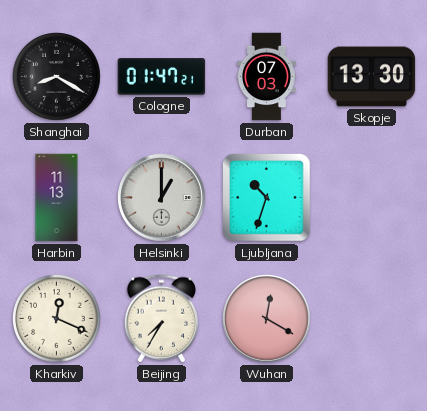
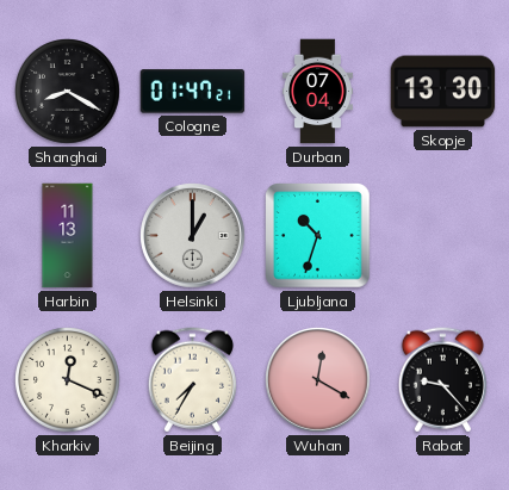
Durban: 07:03 -> 07:04 (317, 92)
Rabat: none -> 9:23 (442, 380)
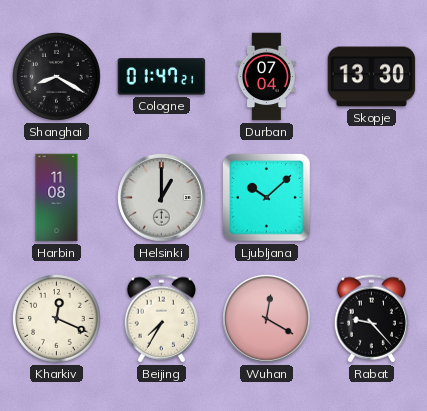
Harbin: 11:13 -> 11:08 (57, 198)
Ljubljana: 10:33 -> 10:08 (267, 198)
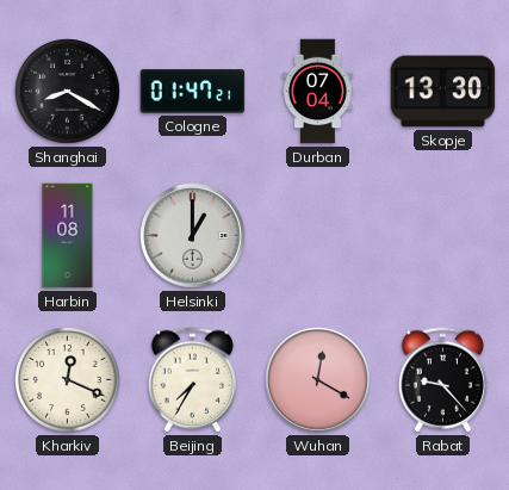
Ljubljana: 10:08 -> none (267, 198)
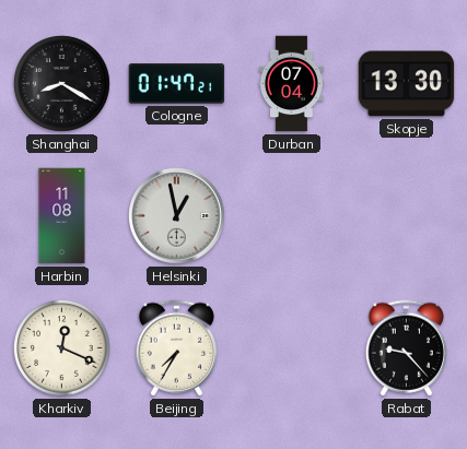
Helsinki: 1:00 -> 12:58 (177, 216)
Wuhan: 12:20 -> none (318, 380)
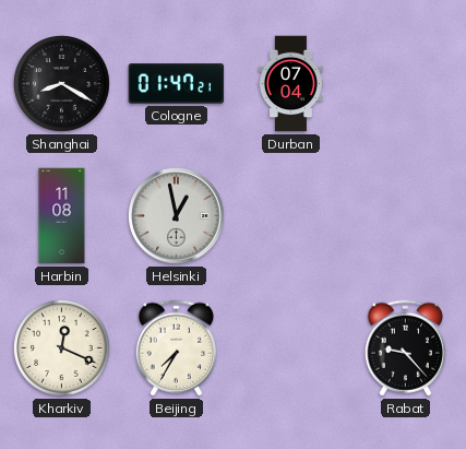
Skopje: 13:30 -> none (407, 84)
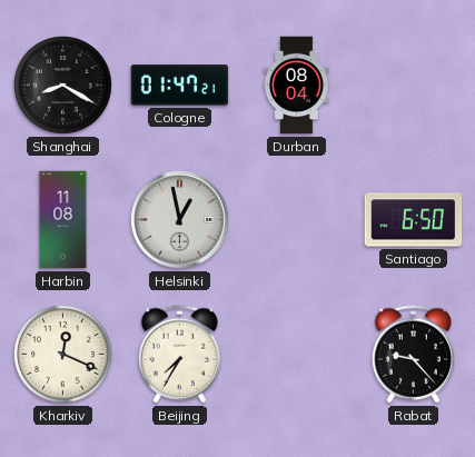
Durban: 07:04 -> 08:04 (296, 86)
Santiago: none -> 6:50 (414, 220)
